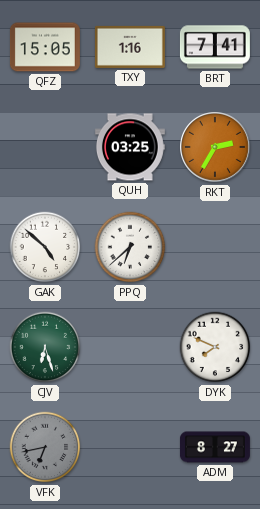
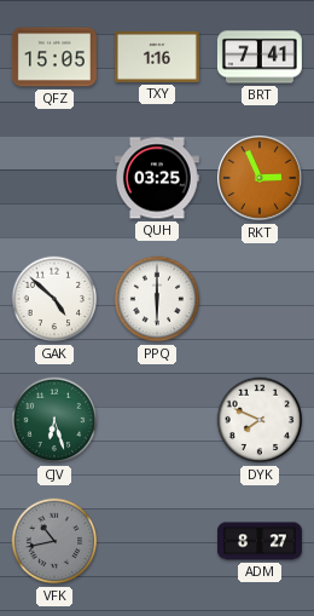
RKT: 2:35 -> 2:56 (261, 179)
PPQ: 6:38 -> 6:00 (157, 299)
VFK: 6:43 -> 10:43 (54, 541)
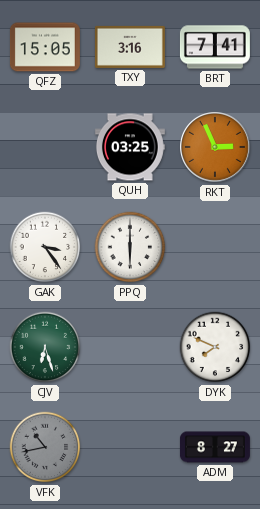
TXY: 1:16 -> 3:16 (130, 47)
GAK: 4:52 -> 3:24 (45, 247)
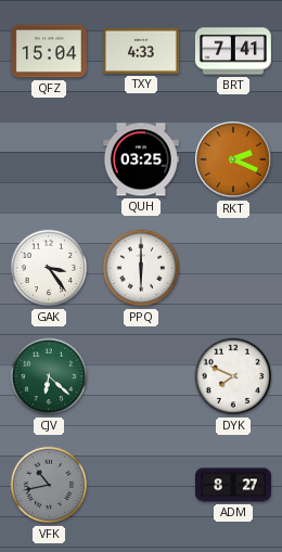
QFZ: 15:05 -> 15:04 (49, 51)
TXY: 3:16 -> 4:33 (141, 51)
RKT: 2:56 -> 2:19 (234, 161)
CJV: 6:27 -> 6:22 (49, 376)
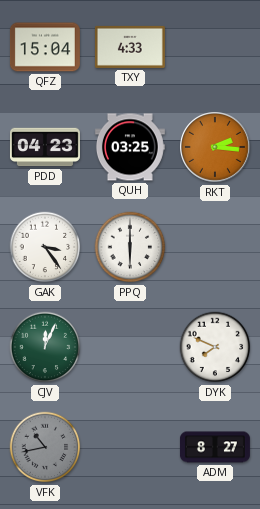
BRT: 7:41 -> none (233, 51)
PDD: none -> 04:23 (45, 147)
RKT: 2:19 -> 2:16 (216, 148)
CJV: 6:22 -> 12:04 (45, 347)
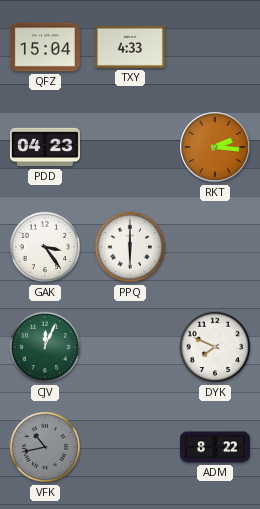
QUH: 03:25 -> none (130, 147)
ADM: 8:27 -> 8:22 (215, 447)
